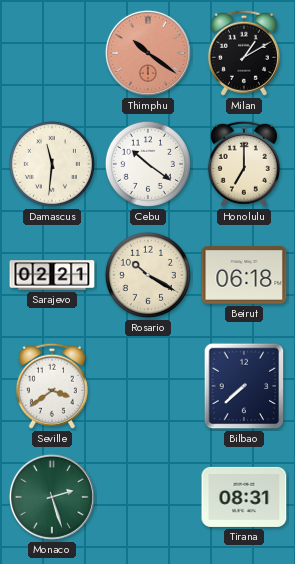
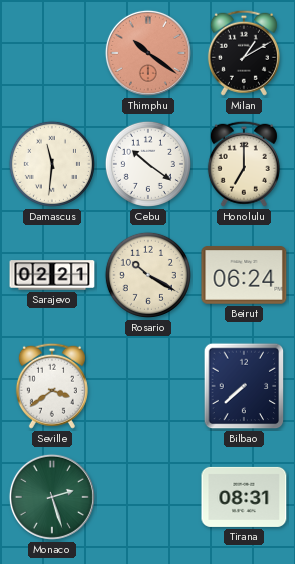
Beirut: 06:18 -> 06:24 (244, 275)
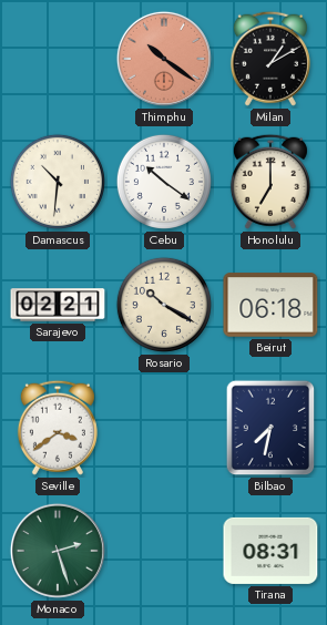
Damascus: 11:31 -> 10:31 (58, 182)
Beirut: 06:24 -> 06:18 (270, 305)
Bilbao: 7:38 -> 7:32 (270, 428)
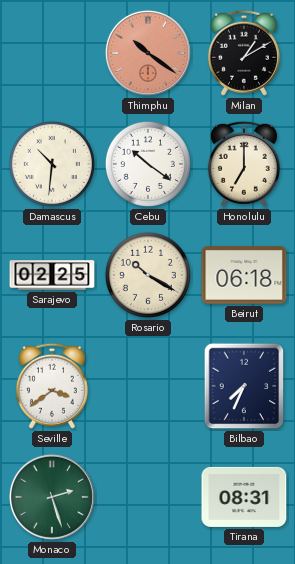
Sarajevo: 02:21 -> 02:25 (52, 275)
Bilbao: 7:32 -> 7:34 (244, 386)
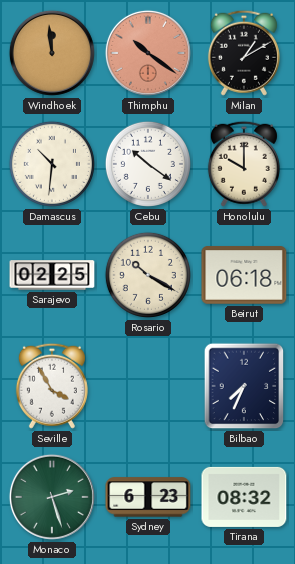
Windhoek: none -> 11:59 (52, 53)
Honolulu: 7:00 -> 10:00 (244, 164)
Seville: 3:39 -> 3:55 (52, 386)
Sydney: none -> 6:23 (148, 497)
Tirana: 08:31 -> 08:32 (244, 497)
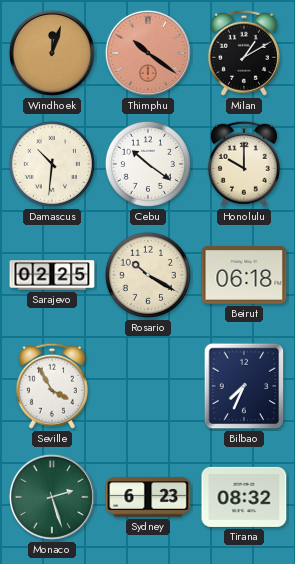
Windhoek: 11:59 -> 12:03 (52, 53)
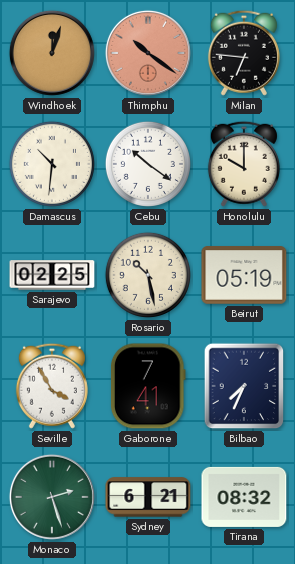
Milan: 1:10 -> 6:46 (244, 53)
Rosario: 10:20 -> 10:28 (148, 275)
Beirut: 06:18 -> 05:19 (244, 275)
Gaborone: none -> 7:41 (148, 386)
Sydney: 6:23 -> 6:21 (148, 497)
